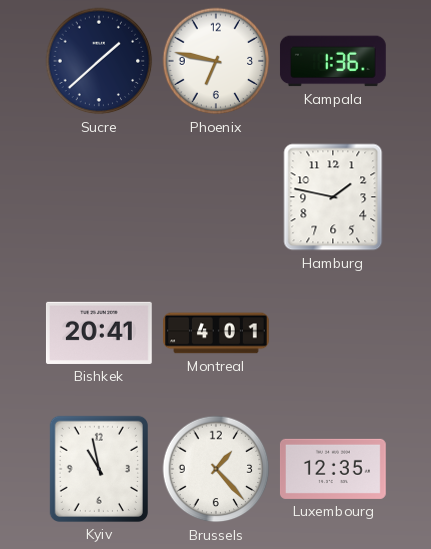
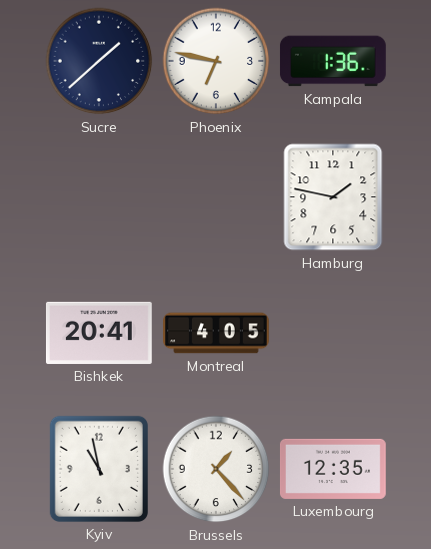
Montreal: 4:01 -> 4:05 (217, 333)
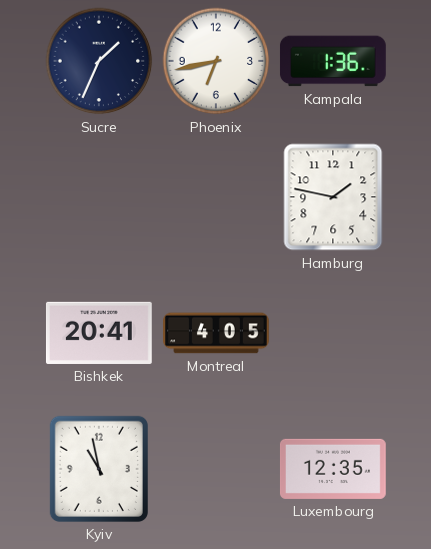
Sucre: 1:38 -> 1:34 (99, 61)
Phoenix: 6:47 -> 6:43 (216, 61)
Brussels: 1:23 -> none (216, 469)
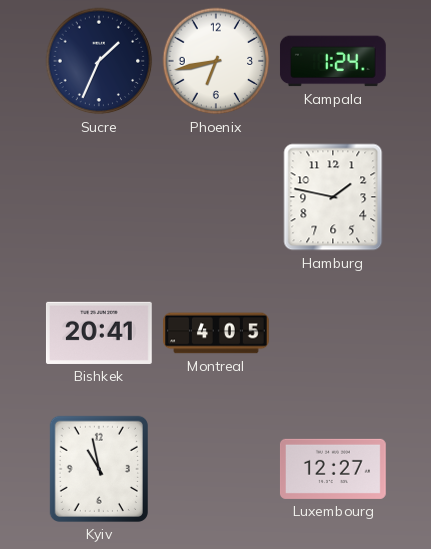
Kampala: 1:36 -> 1:24 (333, 61)
Luxembourg: 12:35 -> 12:27 (333, 469)
